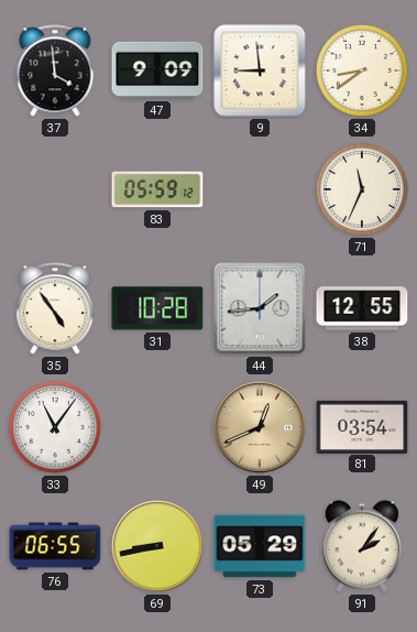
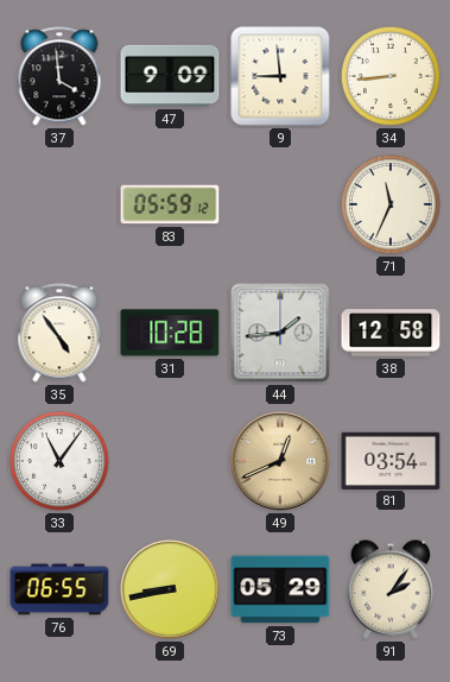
34: 8:39 -> 8:44 (391, 76)
38: 12:55 -> 12:58 (391, 333)
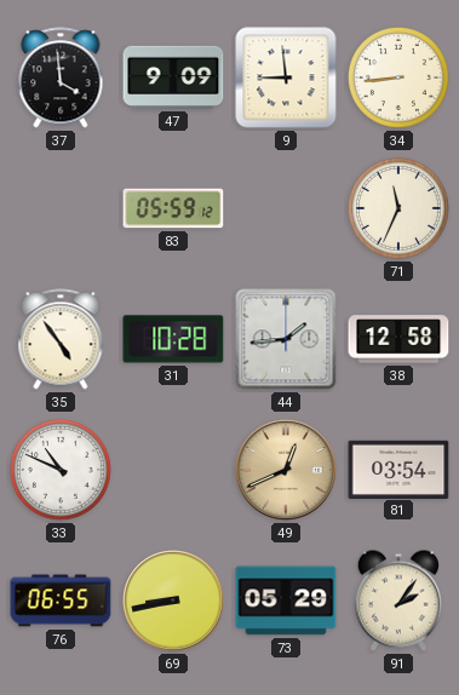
33: 11:06 -> 10:49 (61, 470)
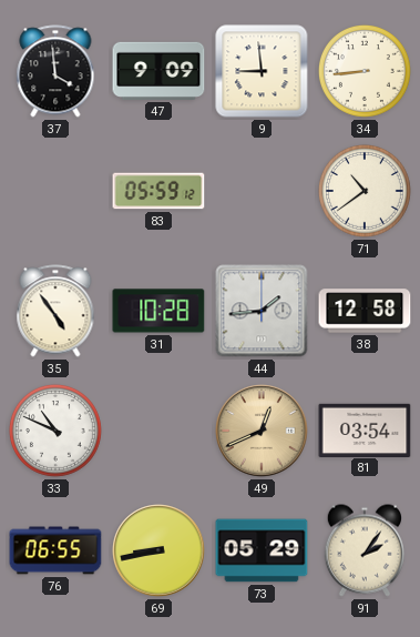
71: 11:34 -> 10:39 (365, 191)
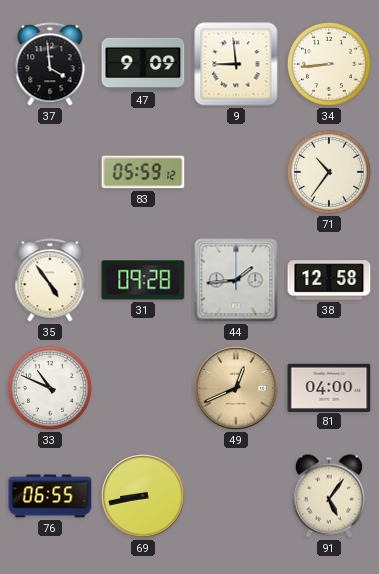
71: 10:39 -> 10:36 (329, 172)
31: 10:28 -> 09:28 (143, 280)
81: 03:54 -> 04:00 (329, 387)
73: 05:29 -> none (262, 550)
91: 2:06 -> 5:06 (328, 496)
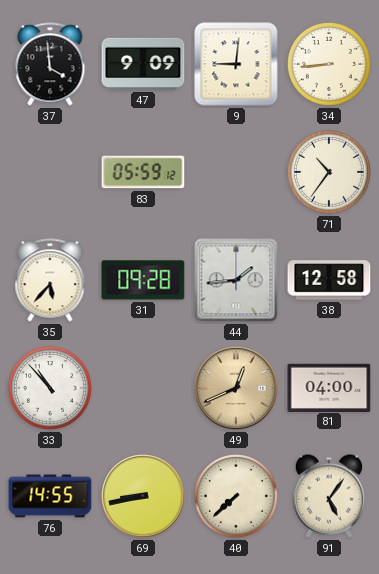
9: 8:59 -> 9:01 (236, 64)
35: 4:54 -> 5:37 (50, 280)
33: 10:49 -> 10:53 (50, 388)
76: 06:55 -> 14:55 (50, 496)
40: none -> 7:38 (236, 496)
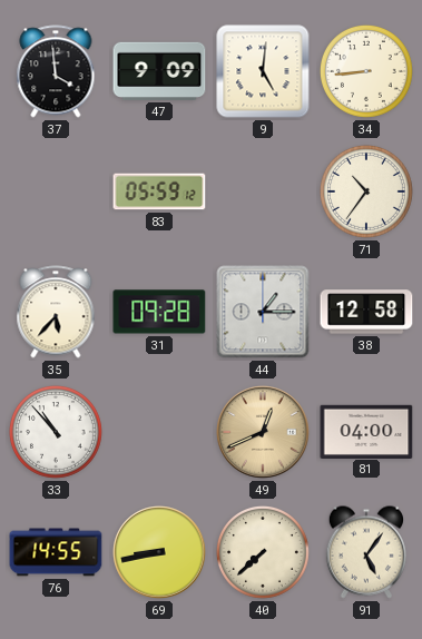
9: 9:01 -> 5:01 (263, 71)
44: 1:44 -> 1:15 (263, 312)
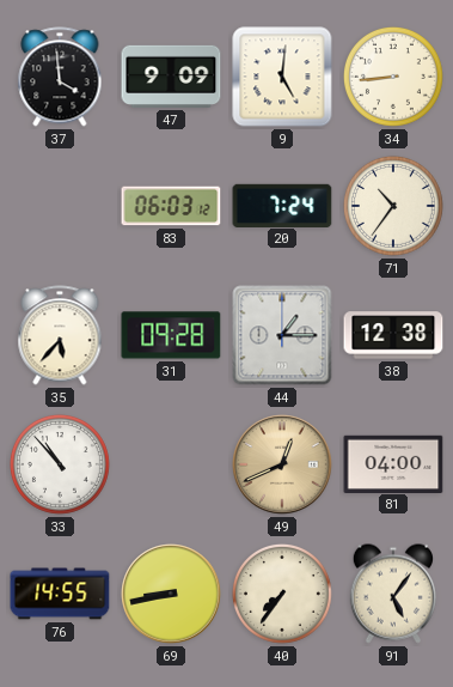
83: 05:59 -> 06:03 (171, 206)
20: none -> 7:24 (282, 205)
38: 12:58 -> 12:38 (393, 335)
40: 7:38 -> 7:36 (282, 594)
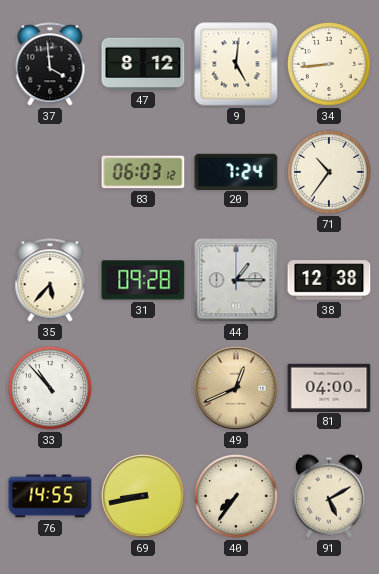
47: 9:09 -> 8:12 (143, 64)
91: 5:06 -> 5:10 (328, 496)
